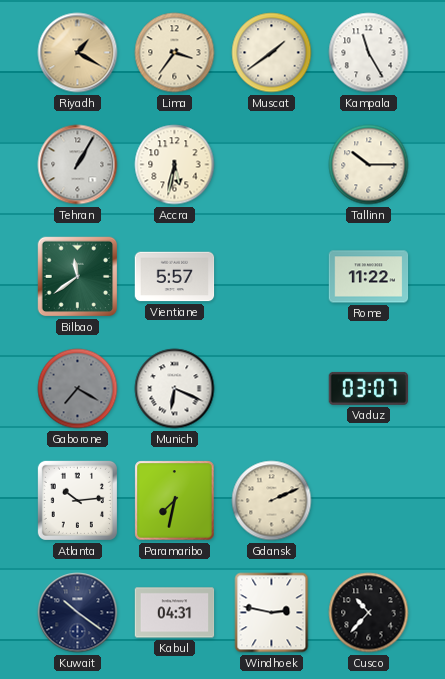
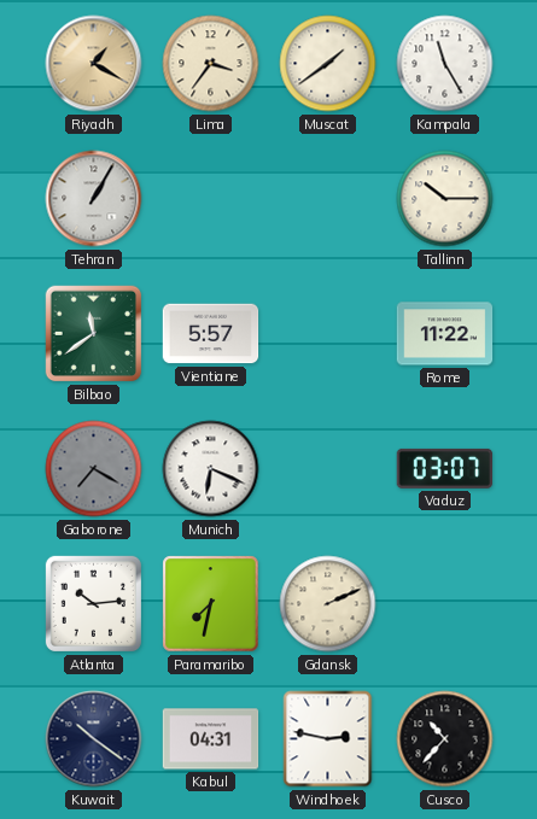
Accra: 5:32 -> none (175, 165)
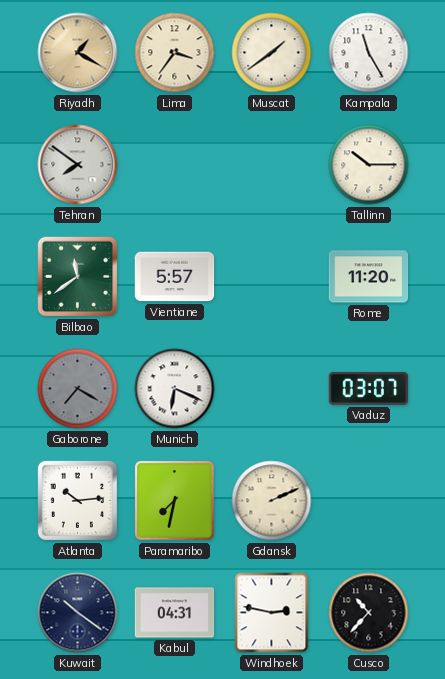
Tehran: 1:05 -> 7:51 (78, 165)
Rome: 11:22 -> 11:20 (369, 277)
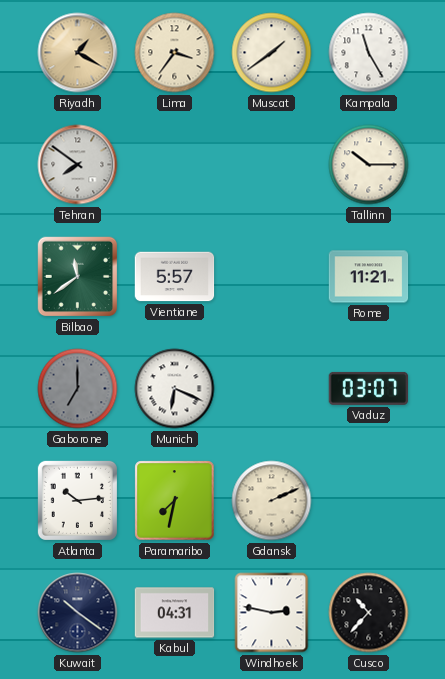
Rome: 11:20 -> 11:21 (369, 277)
Gaborone: 7:20 -> 7:00 (78, 389)
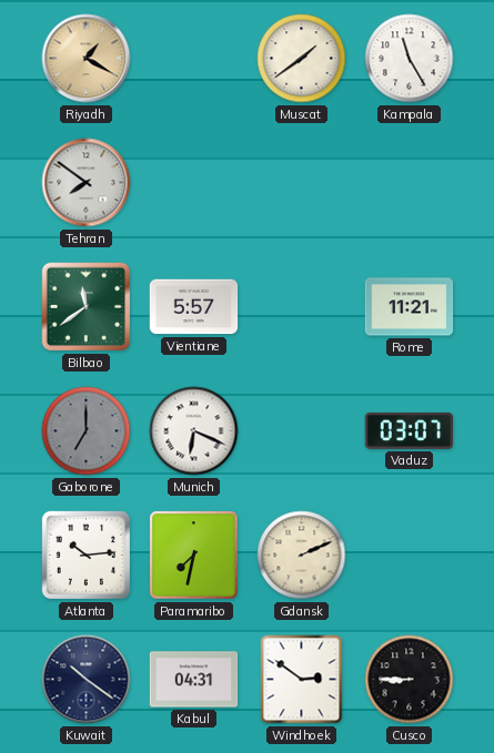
Lima: 3:36 -> none (175, 53)
Tallinn: 10:15 -> none (369, 165)
Windhoek: 2:47 -> 2:51 (302, 680)
Cusco: 10:37 -> 8:45 (410, 680)
